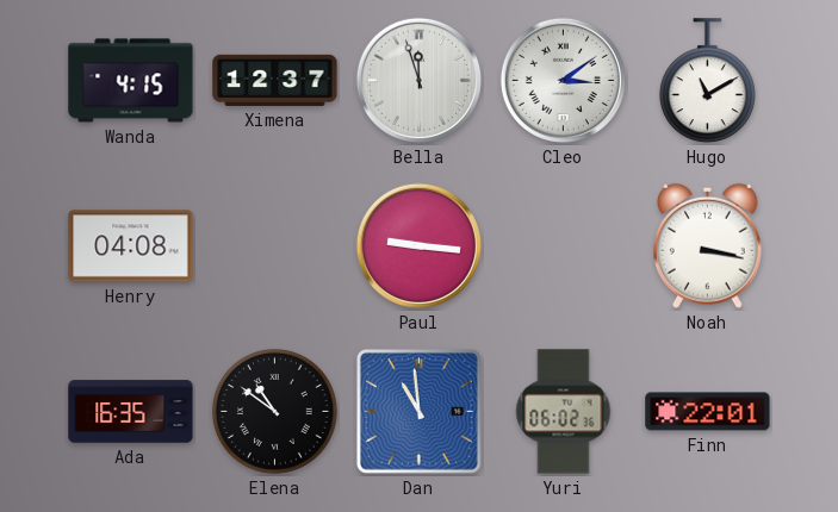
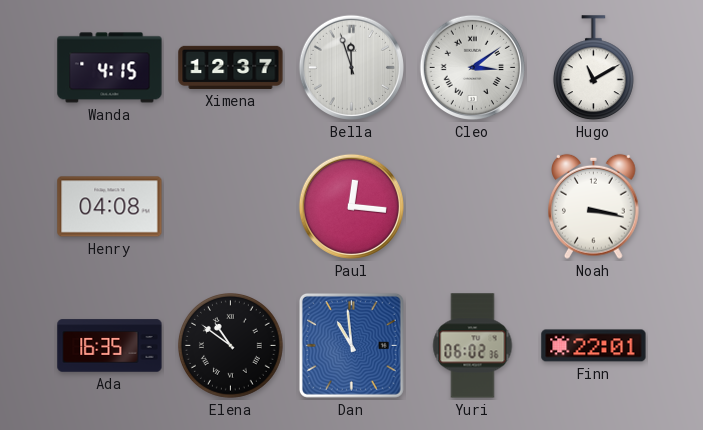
Paul: 9:16 -> 12:16 (351, 206)
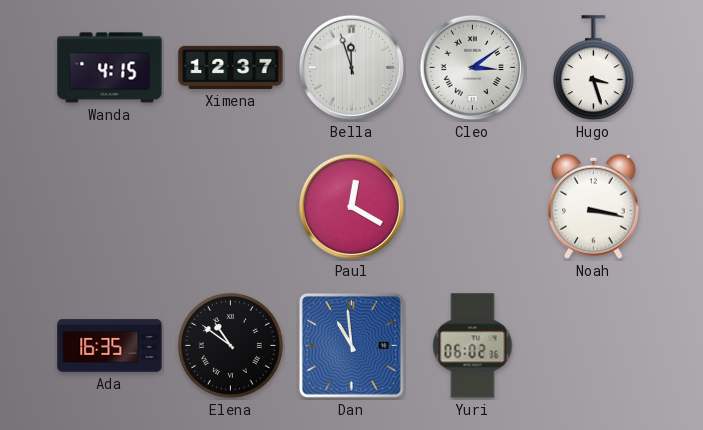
Hugo: 11:10 -> 3:27 (593, 68)
Henry: 04:08 -> none (110, 207)
Paul: 12:16 -> 12:20 (351, 206)
Finn: 22:01 -> none (594, 346)
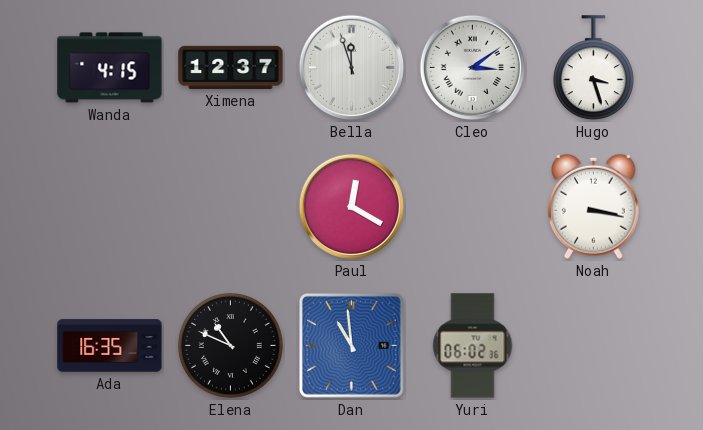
Elena: 10:51 -> 10:49 (231, 346)
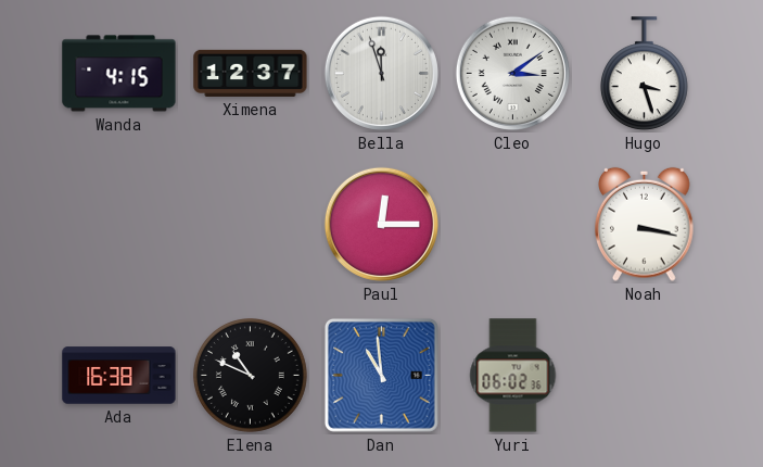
Paul: 12:20 -> 12:15 (381, 224)
Ada: 16:35 -> 16:38 (119, 376)
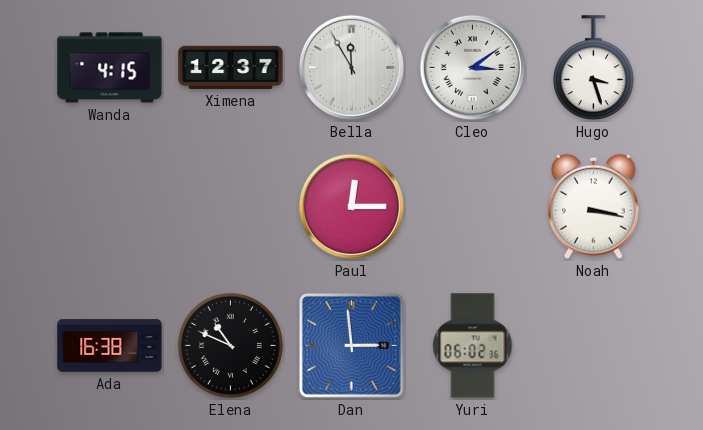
Bella: 11:57 -> 11:55 (351, 67)
Dan: 10:59 -> 2:59 (351, 345)
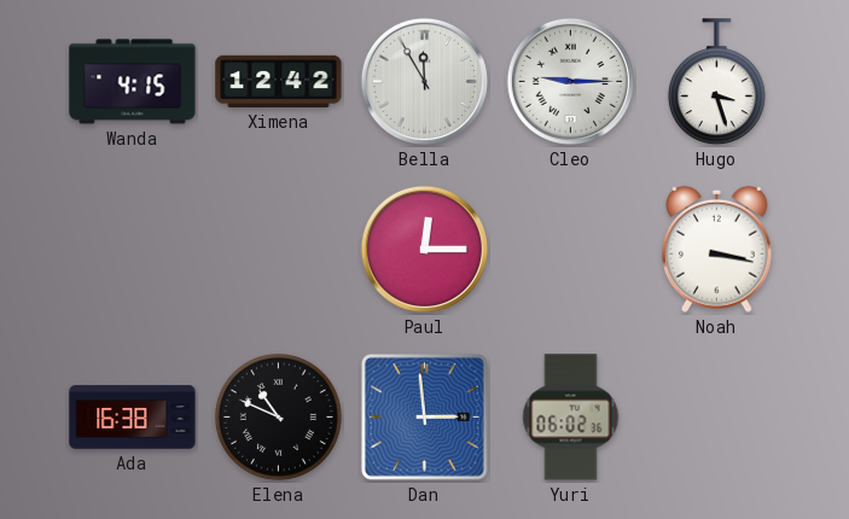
Ximena: 12:37 -> 12:42 (279, 81)
Cleo: 3:09 -> 9:15 (570, 81)
